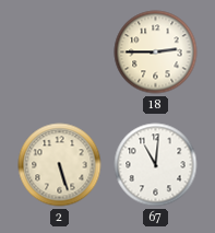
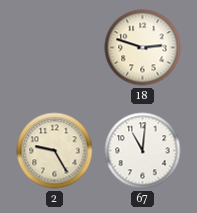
18: 2:45 -> 2:48 (143, 48)
2: 5:27 -> 9:25 (55, 151)
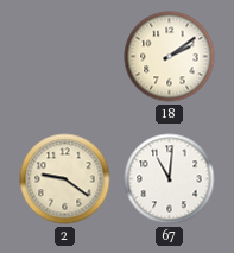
18: 2:48 -> 2:09 (170, 57)
2: 9:25 -> 9:21 (65, 179)
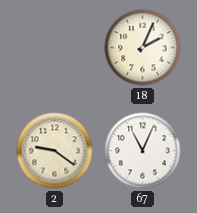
18: 2:09 -> 2:04 (143, 48)
67: 11:01 -> 11:04 (143, 151)
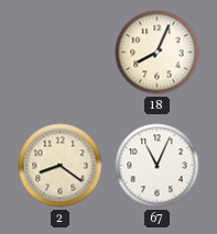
18: 2:04 -> 8:04 (158, 53)
2: 9:21 -> 8:21 (61, 166)
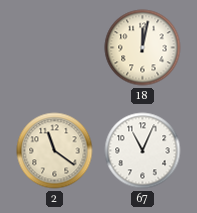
18: 8:04 -> 12:02 (143, 48)
2: 8:21 -> 11:21 (55, 151)
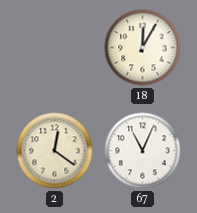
18: 12:02 -> 12:05 (143, 48)
2: 11:21 -> 12:21 (55, 151)
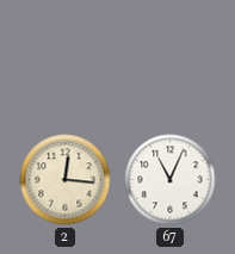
18: 12:05 -> none (143, 48)
2: 12:21 -> 12:16 (66, 180)
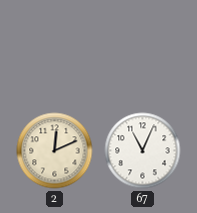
2: 12:16 -> 12:11 (55, 151)
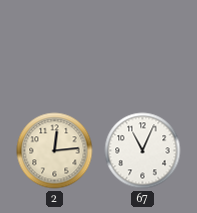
2: 12:11 -> 12:14 (55, 151)
